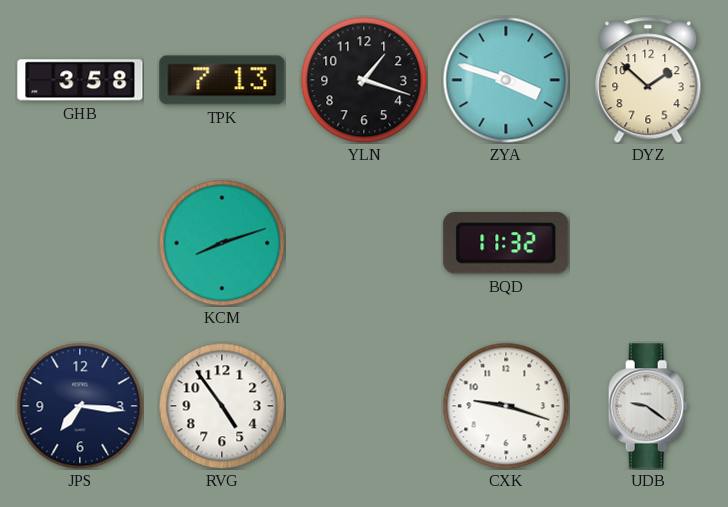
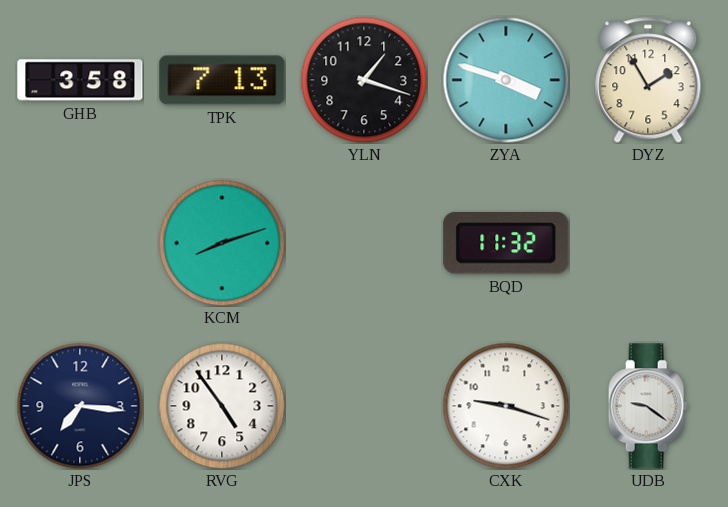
DYZ: 1:52 -> 1:55 (648, 80)
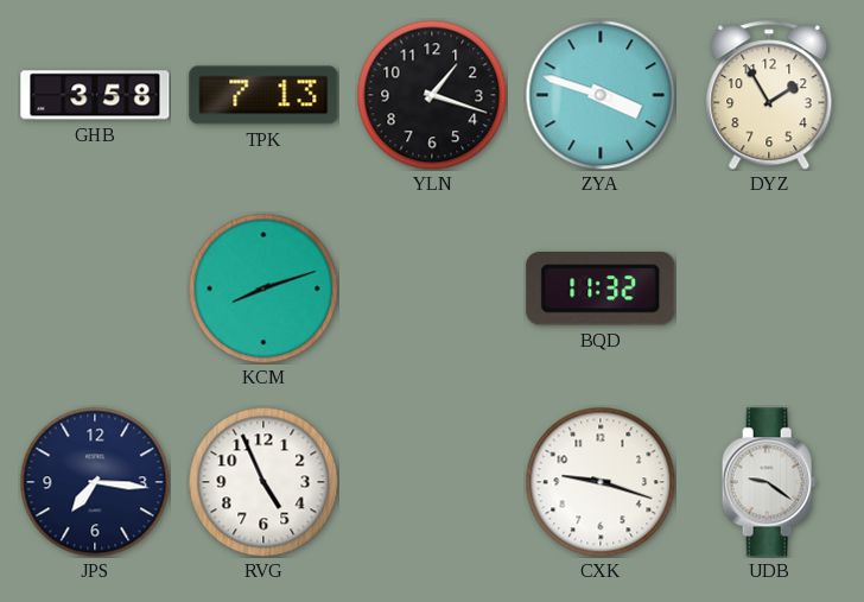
RVG: 4:54 -> 4:56 (263, 482)
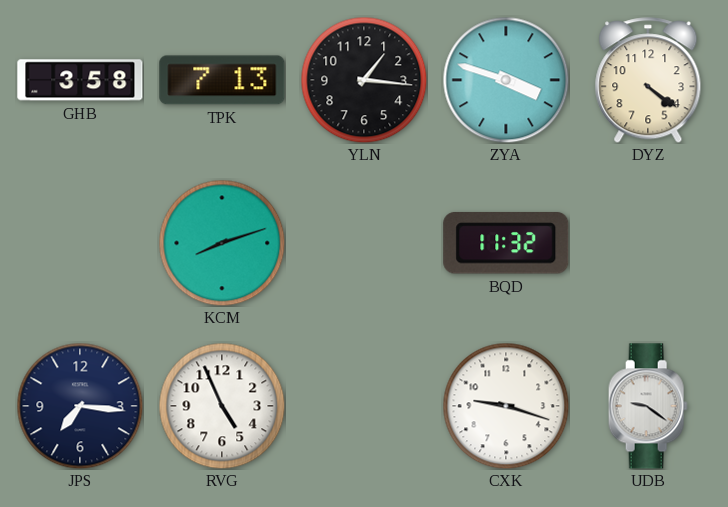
YLN: 1:18 -> 1:16 (364, 80)
DYZ: 1:55 -> 4:21 (648, 80)
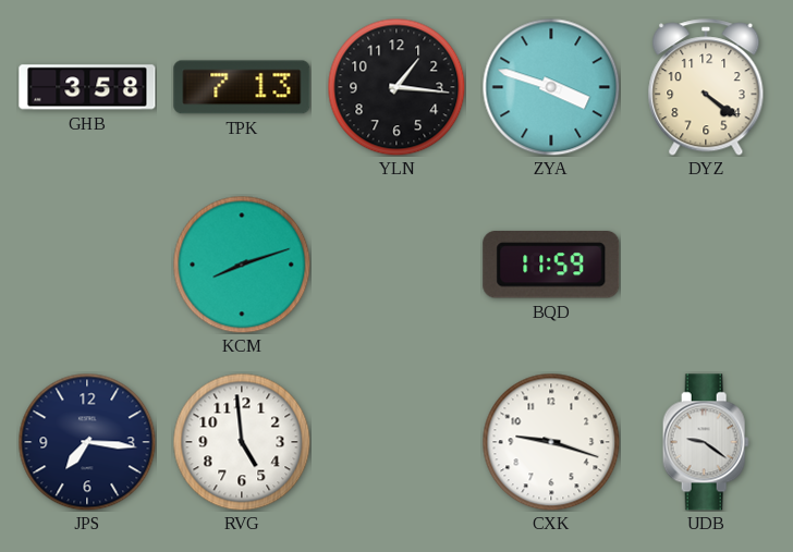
BQD: 11:32 -> 11:59 (551, 265)
RVG: 4:56 -> 4:59 (242, 442)
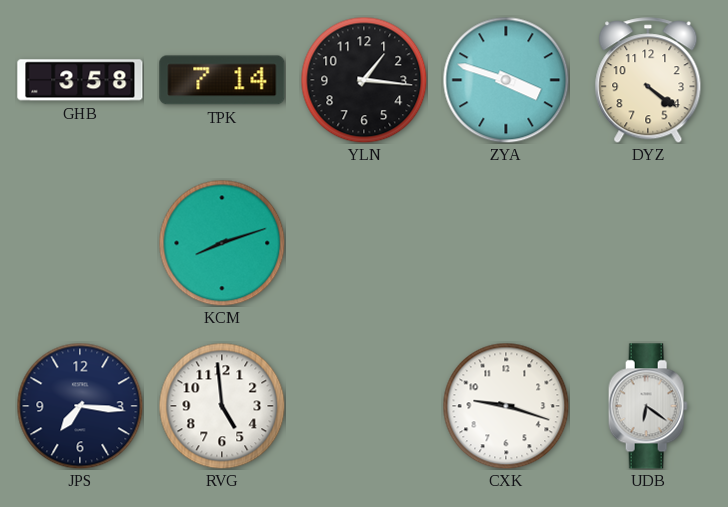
TPK: 7:13 -> 7:14 (222, 80)
BQD: 11:59 -> none (551, 265)
UDB: 9:21 -> 6:21 (648, 406)
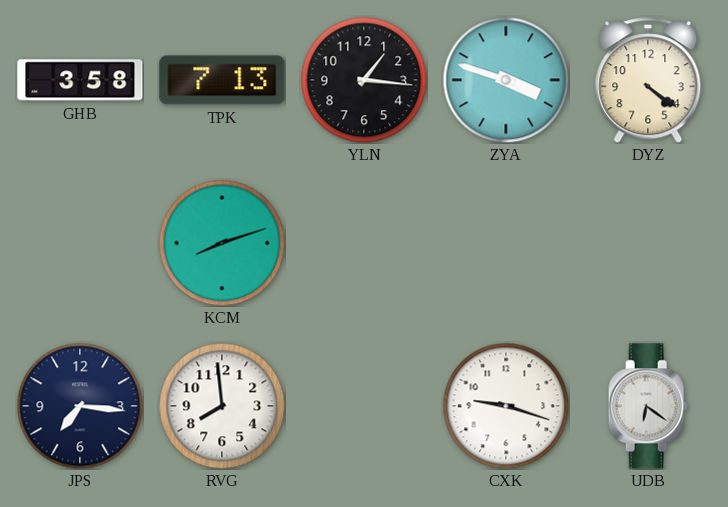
TPK: 7:14 -> 7:13 (222, 80)
RVG: 4:59 -> 7:59 (222, 406)
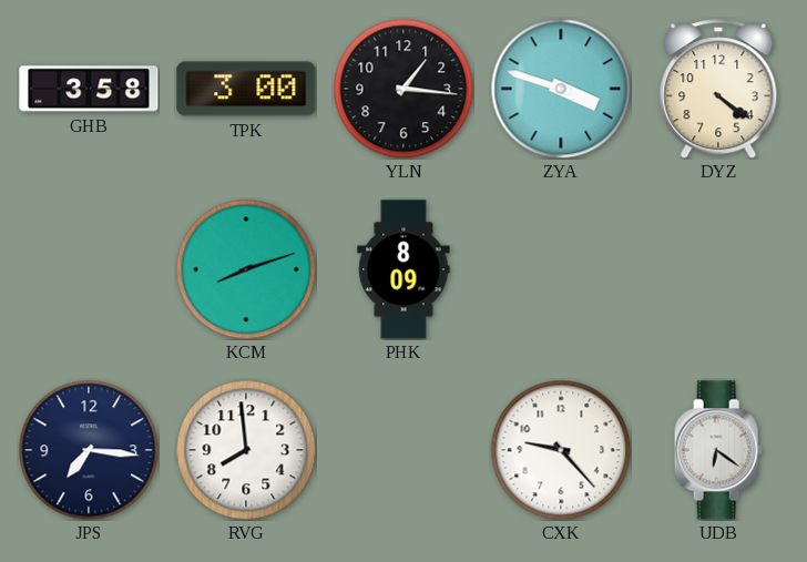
TPK: 7:13 -> 3:00 (246, 89)
PHK: none -> 8:09 (403, 269)
CXK: 9:18 -> 9:23 (561, 450)
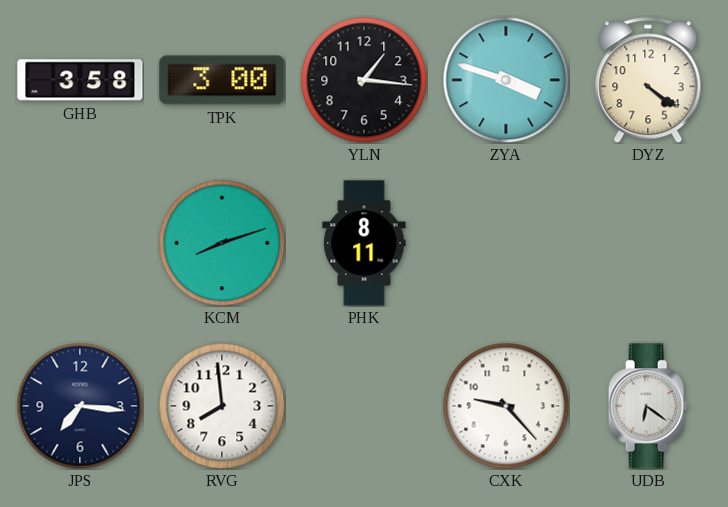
PHK: 8:09 -> 8:11 (364, 243)
